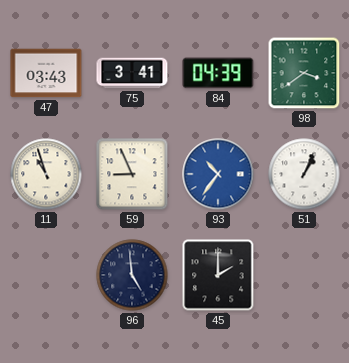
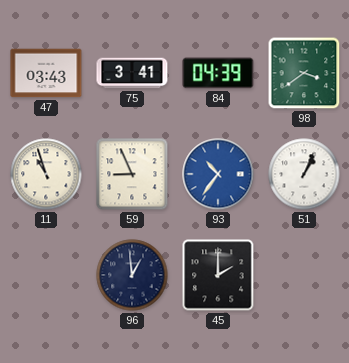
96: 4:59 -> 12:59 (132, 275)
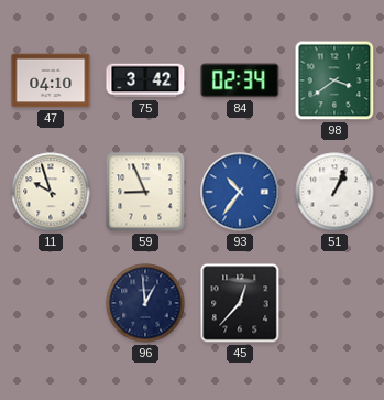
47: 03:43 -> 04:10 (51, 80)
75: 3:41 -> 3:42 (145, 80)
84: 04:39 -> 02:34 (240, 80)
11: 10:57 -> 9:57 (51, 192)
45: 2:00 -> 12:37 (240, 303)
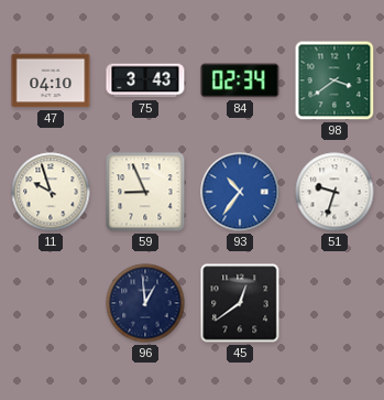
75: 3:42 -> 3:43 (145, 80)
51: 1:04 -> 9:33 (334, 192)
45: 12:37 -> 12:39 (240, 303)
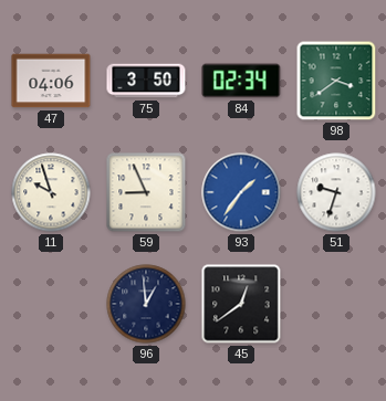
47: 04:10 -> 04:06 (51, 81)
75: 3:43 -> 3:50 (146, 81)
93: 10:36 -> 1:36 (241, 192)
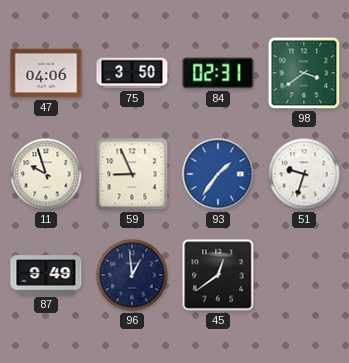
84: 02:34 -> 02:31 (218, 73)
87: none -> 9:49 (46, 275)
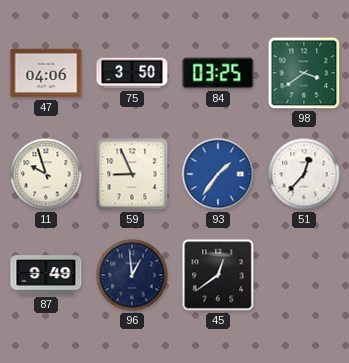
84: 02:31 -> 03:25 (218, 73)
51: 9:33 -> 12:37 (304, 174)
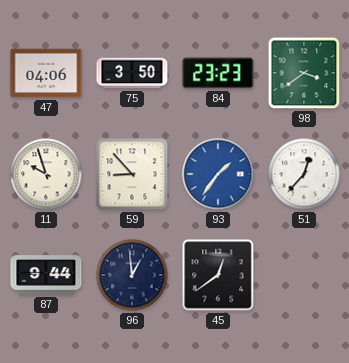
84: 03:25 -> 23:23 (218, 73)
59: 8:56 -> 8:53 (132, 174)
87: 9:49 -> 9:44 (46, 275)
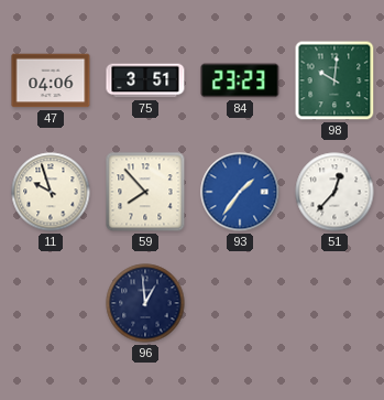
75: 3:50 -> 3:51 (145, 80)
98: 3:39 -> 10:01 (334, 80)
59: 8:53 -> 7:53 (145, 192)
87: 9:44 -> none (46, 275)
45: 12:39 -> none (218, 275)
